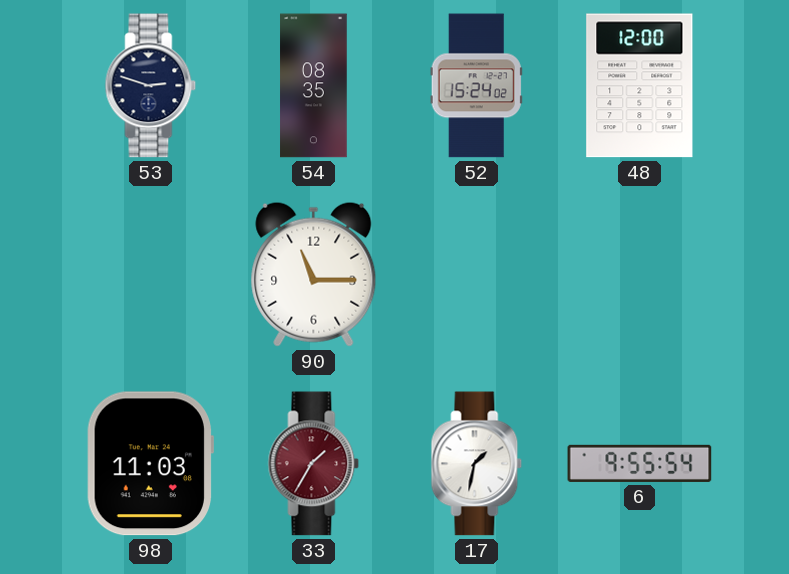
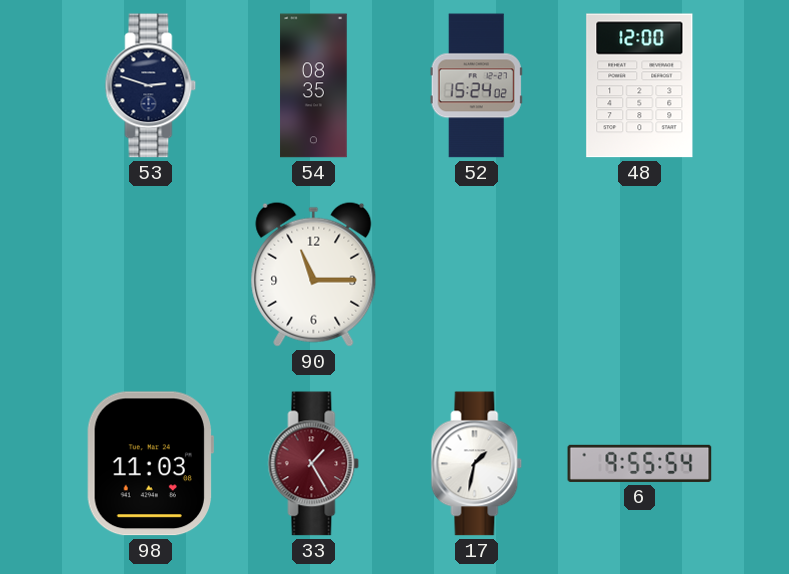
33: 1:35 -> 1:25 (314, 464)
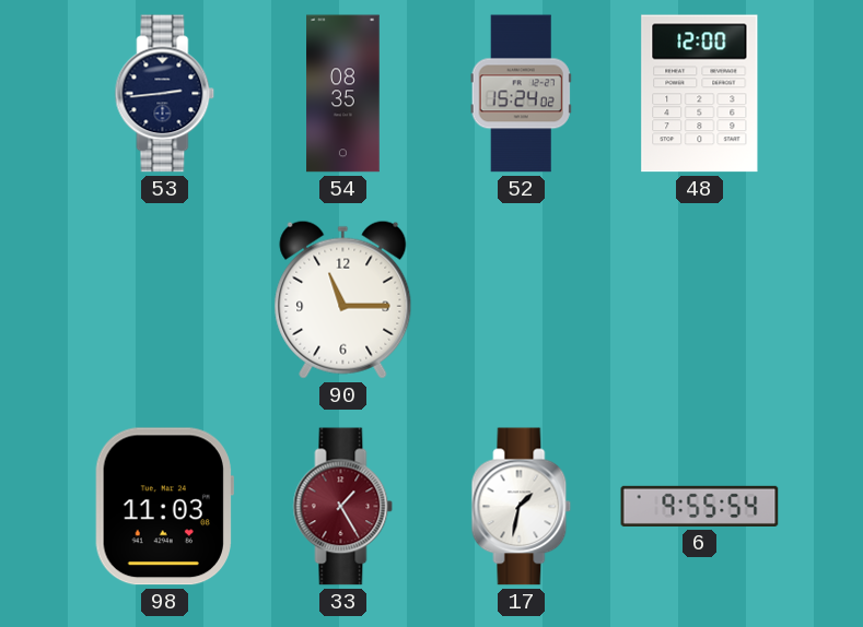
53: 2:48 -> 2:44 (165, 94)
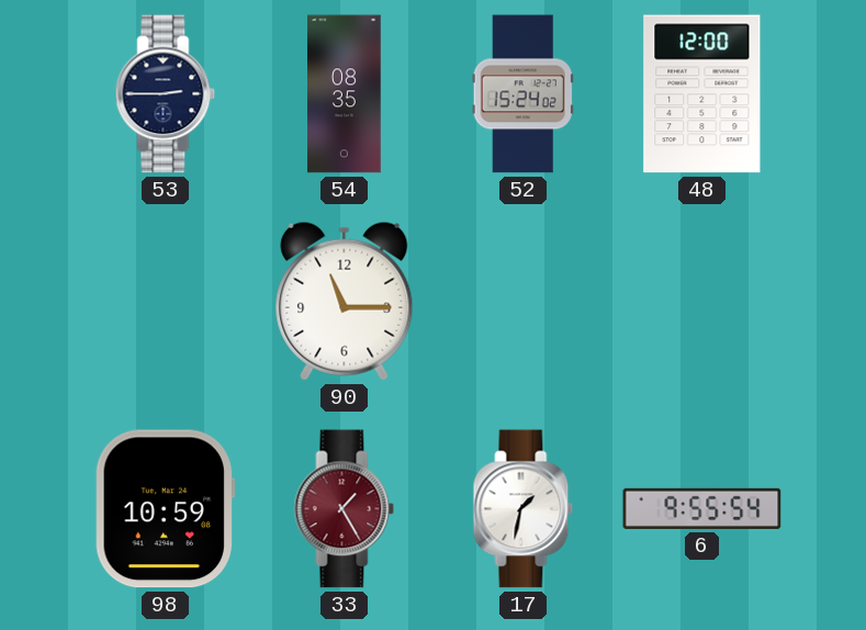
53: 2:44 -> 2:45 (166, 94)
98: 11:03 -> 10:59 (165, 509)
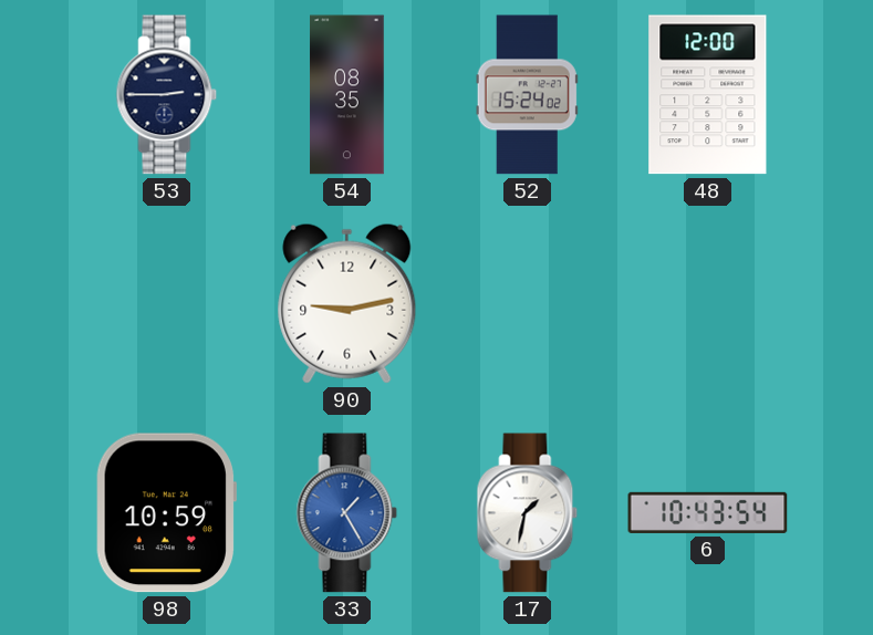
90: 11:15 -> 9:13 (347, 303)
33 dial: burgundy -> blue (347, 513)
6: 9:55 -> 10:43 (708, 512)
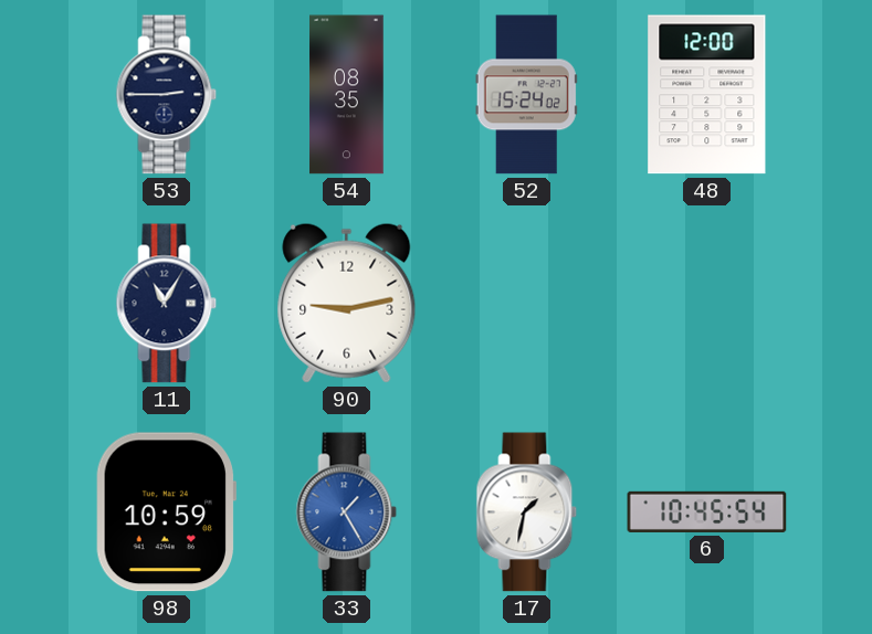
11: none -> 11:05 (167, 304)
6: 10:43 -> 10:45 (707, 511)
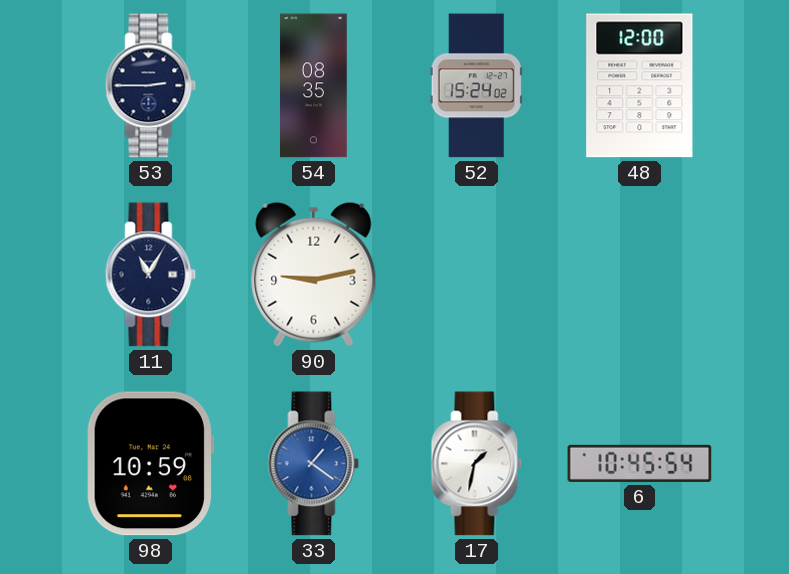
33: 1:25 -> 1:21 (314, 464)
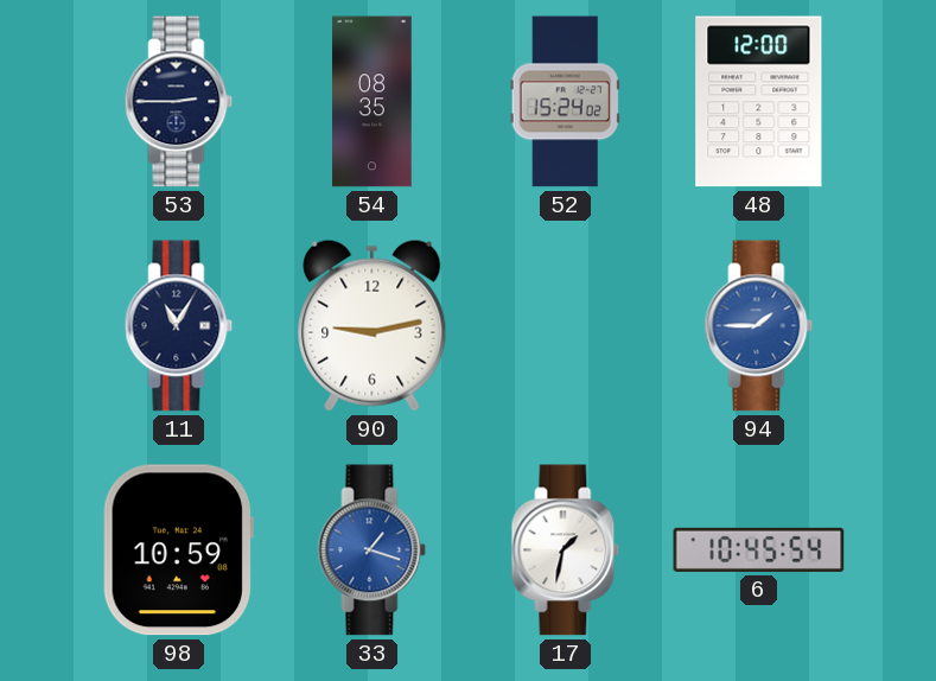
94: none -> 1:45 (759, 326)
33: 1:21 -> 1:18 (373, 550)
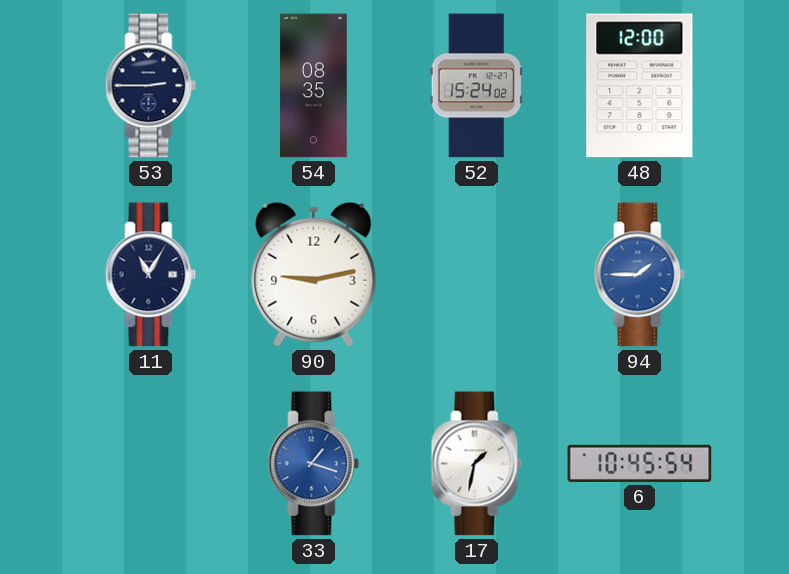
98: 10:59 -> none (178, 550)
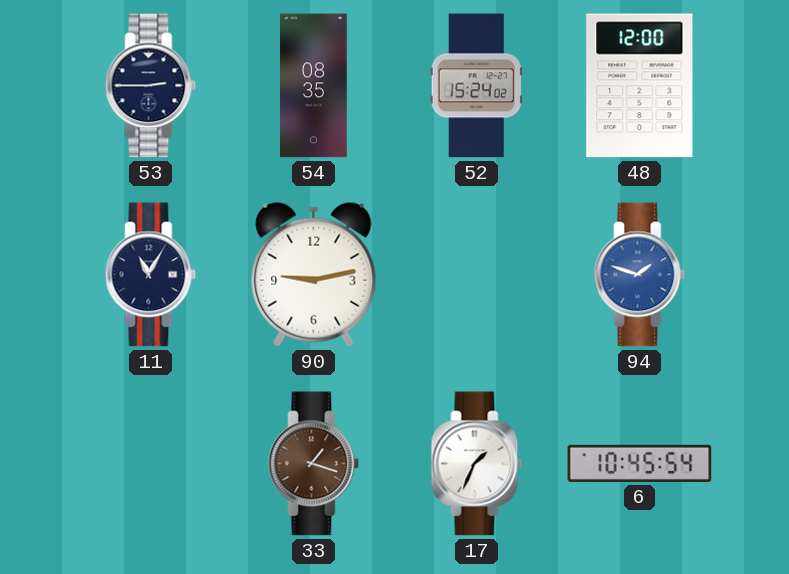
94: 1:45 -> 1:48 (640, 275)
33 dial: blue -> brown (314, 464)
17: 1:32 -> 1:34 (477, 464)
